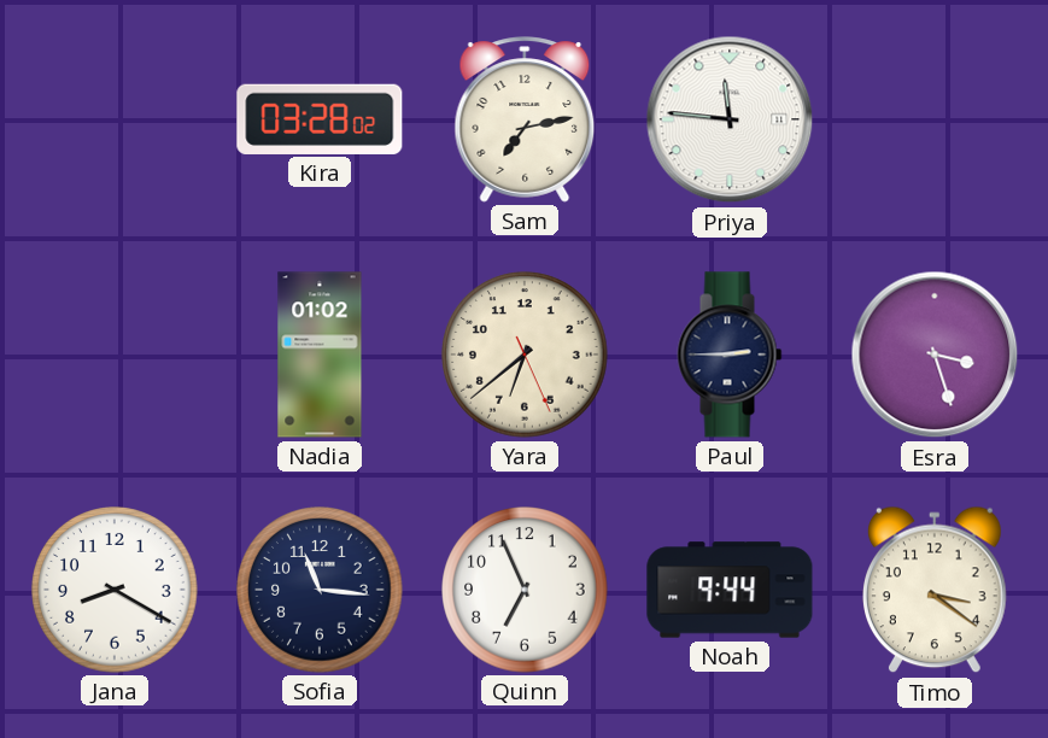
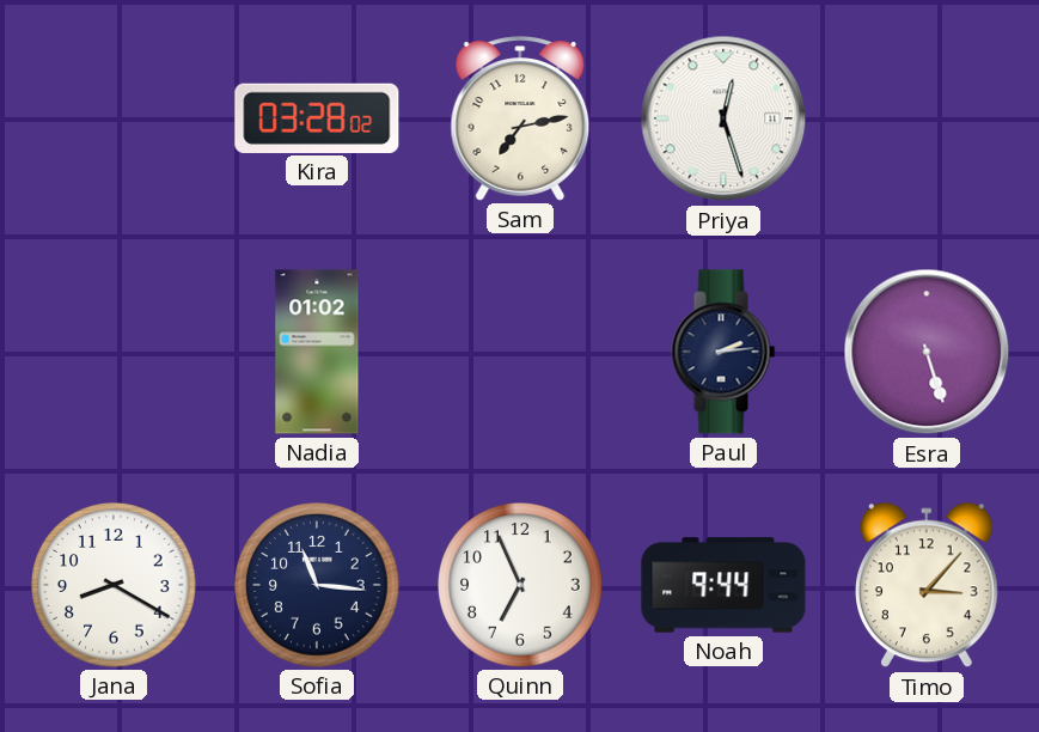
Priya: 11:46 -> 12:27 (723, 118)
Yara: 6:38 -> none (525, 355)
Paul: 2:45 -> 2:14 (723, 352)
Esra: 3:27 -> 5:27 (927, 352)
Timo: 3:21 -> 3:07 (928, 585)
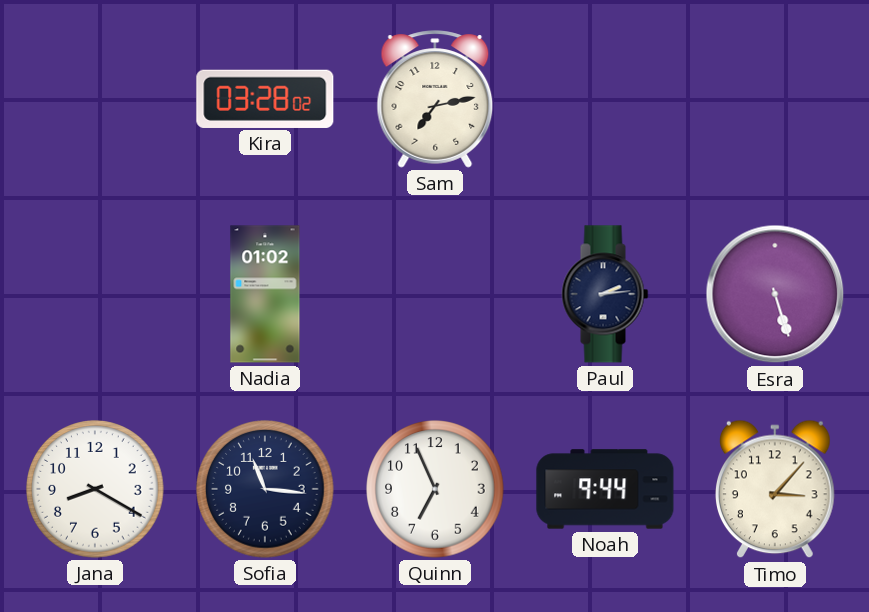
Priya: 12:27 -> none (723, 118)
